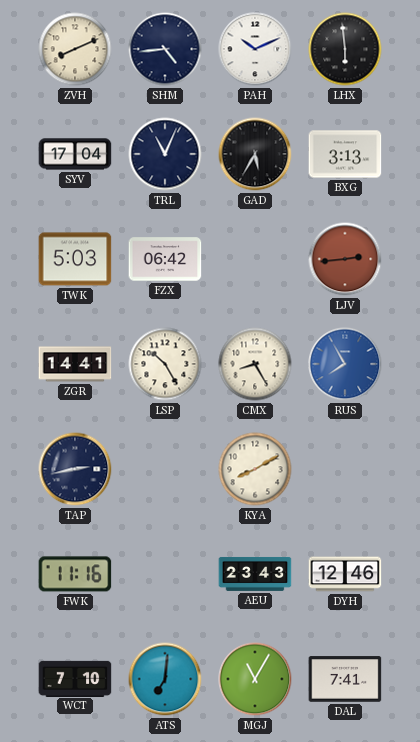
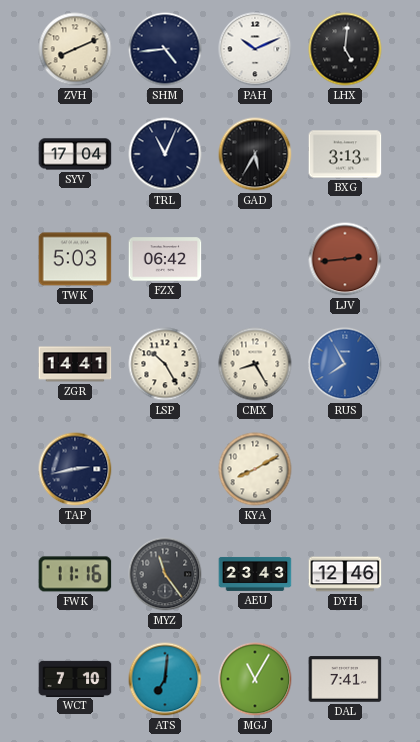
LHX: 5:59 -> 5:01 (345, 49)
MYZ: none -> 11:24 (165, 574)
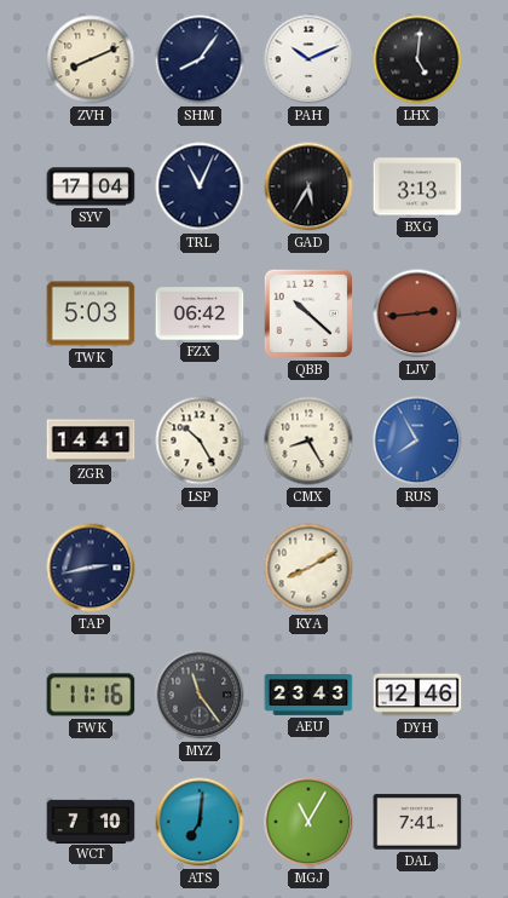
SHM: 4:44 -> 8:06 (200, 59)
QBB: none -> 10:22 (308, 313)
